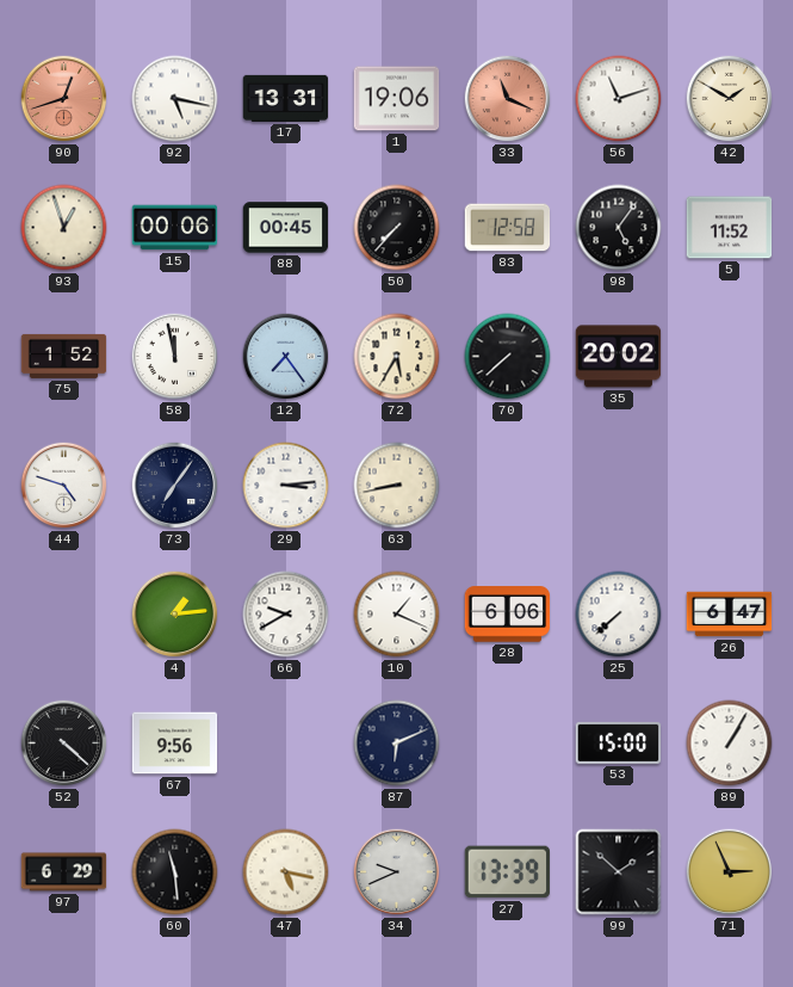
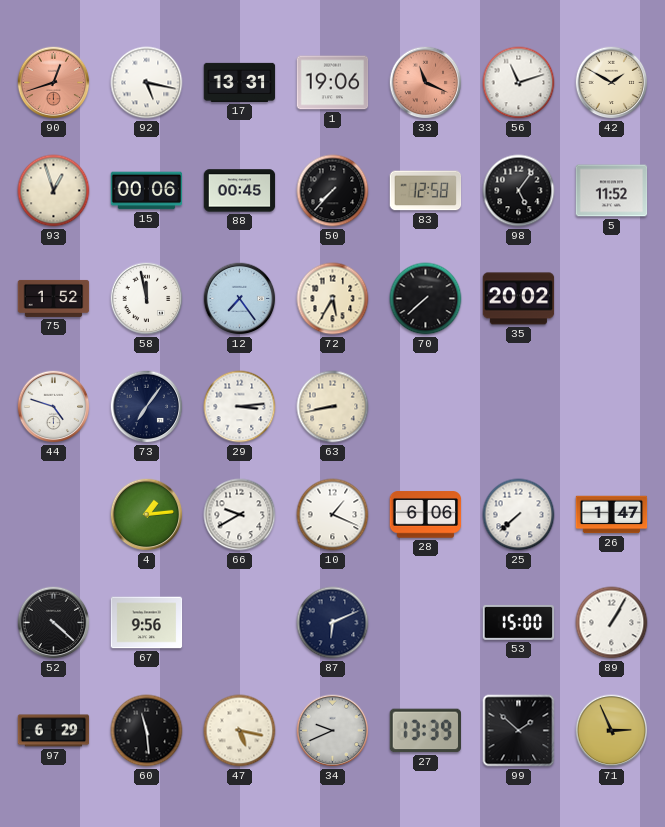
26: 6:47 -> 1:47 (612, 515)
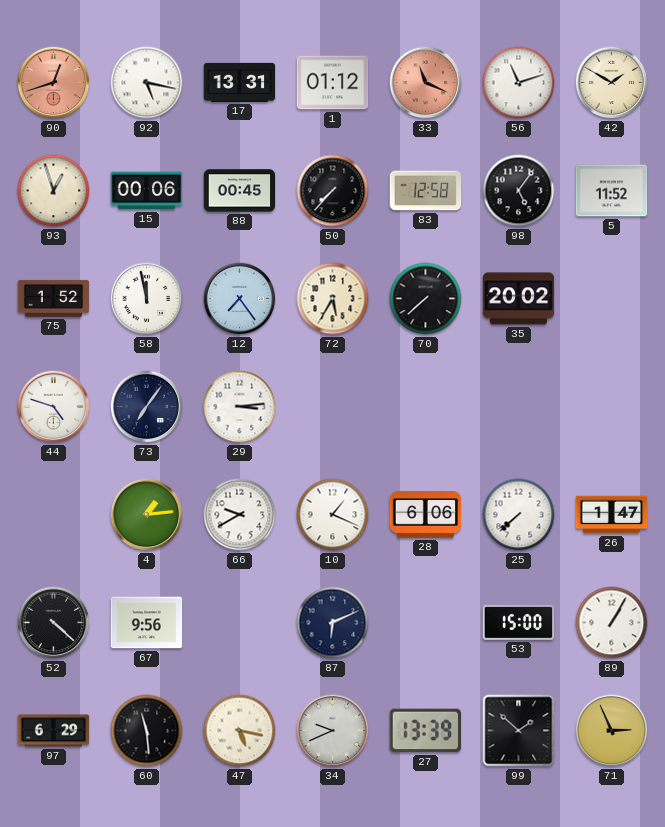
1: 19:06 -> 01:12 (333, 83)
63: 8:43 -> none (333, 407)
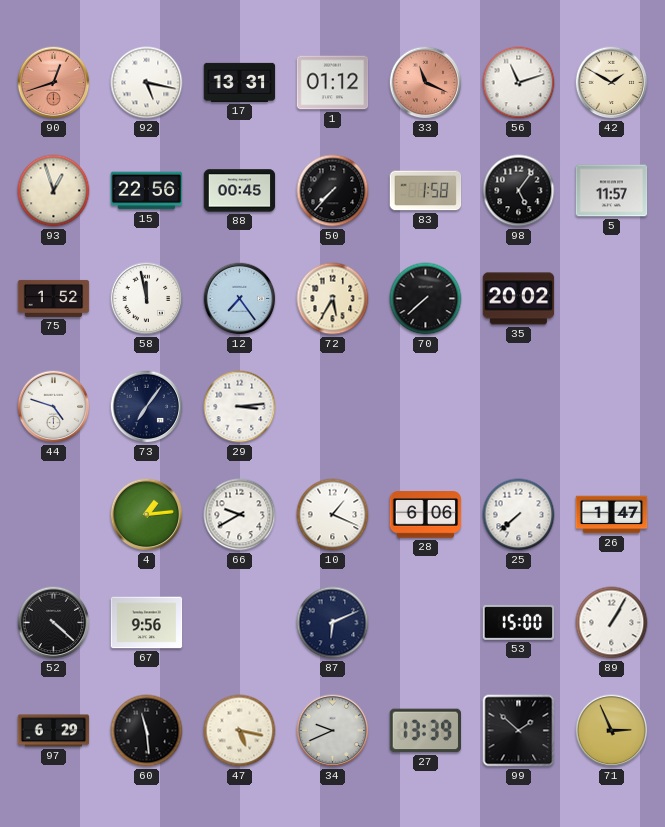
15: 00:06 -> 22:56 (147, 191)
83: 12:58 -> 1:58 (426, 191)
5: 11:52 -> 11:57 (612, 191)
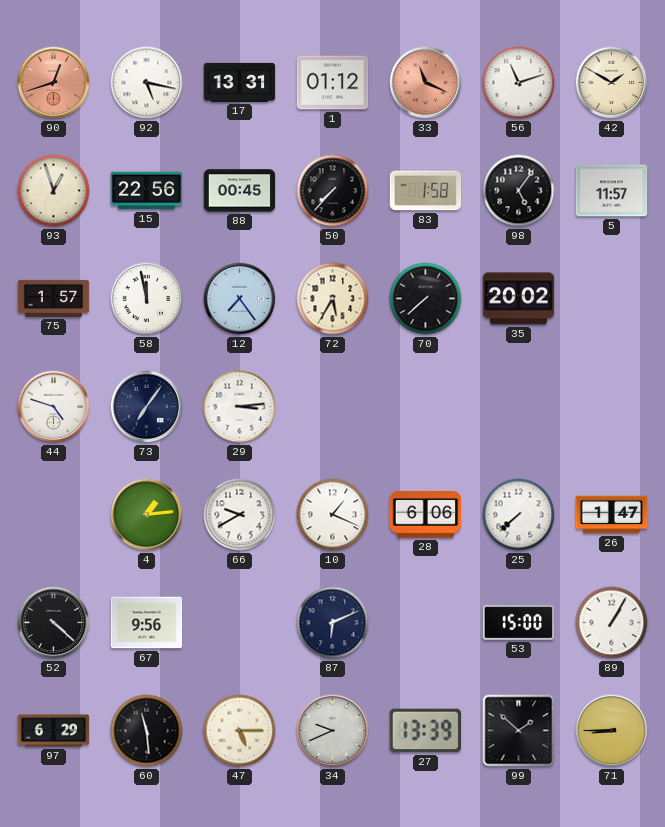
75: 1:52 -> 1:57 (54, 298)
47: 5:17 -> 5:15 (240, 731)
71: 2:56 -> 8:45 (612, 731)
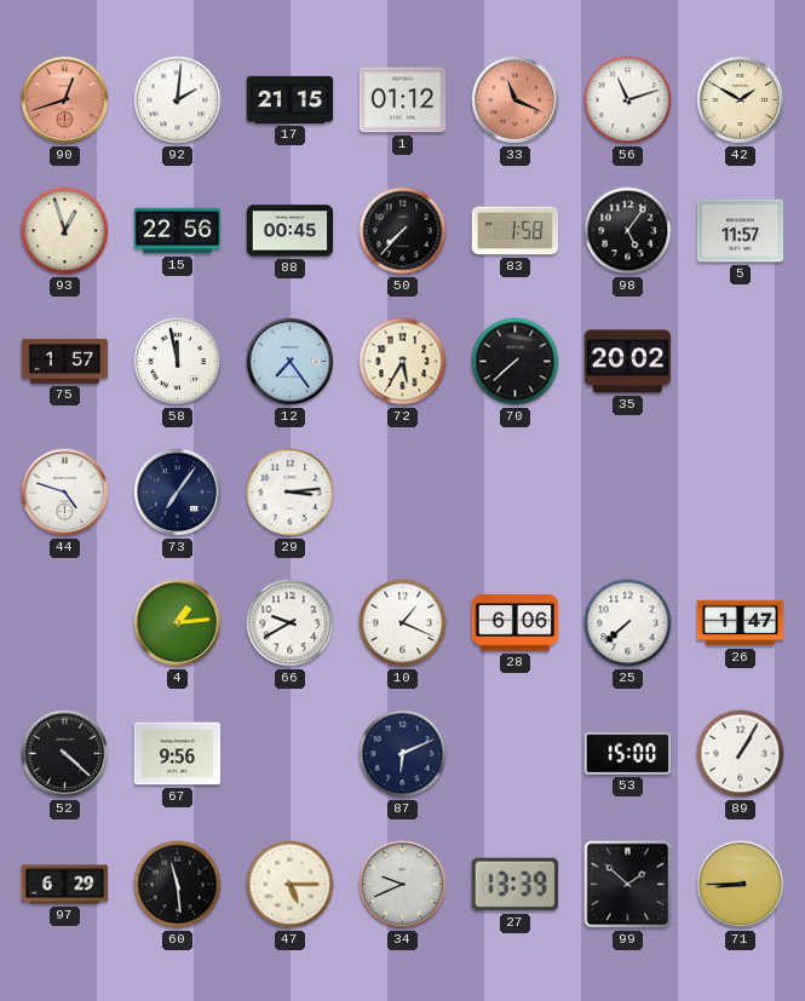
92: 5:17 -> 2:01 (178, 100)
17: 13:31 -> 21:15 (291, 99)
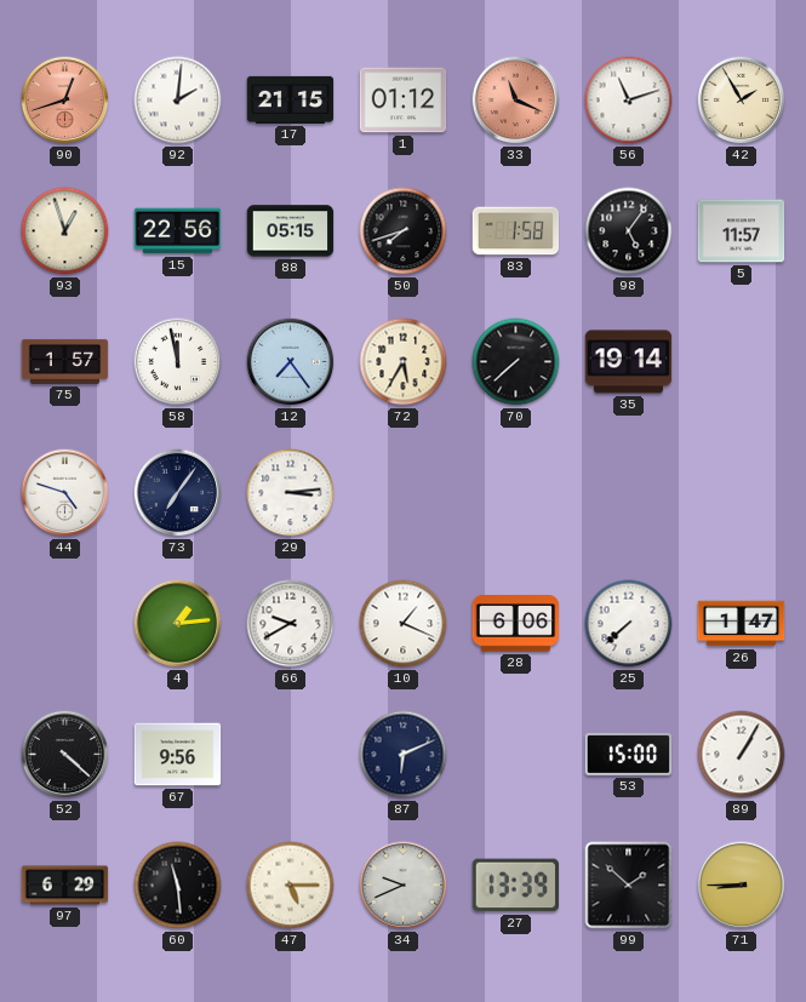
42: 1:50 -> 1:55 (742, 101)
88: 00:45 -> 05:15 (291, 231)
50: 7:37 -> 7:42 (404, 231)
35: 20:02 -> 19:14 (629, 362)
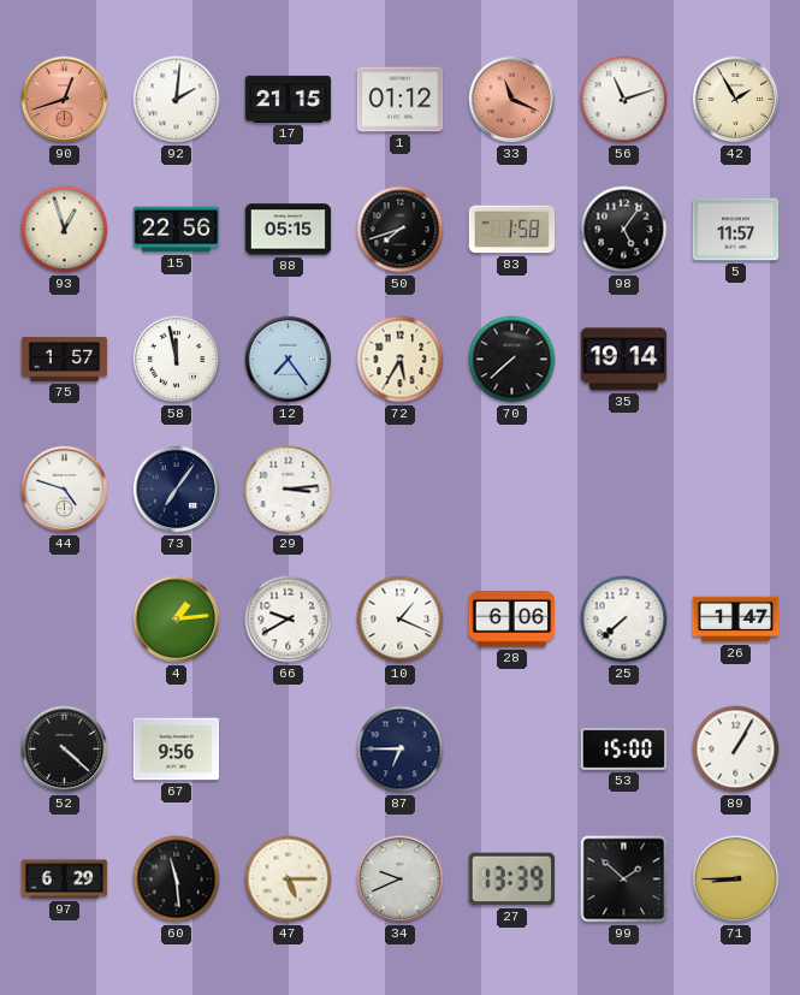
87: 6:11 -> 6:45 (401, 750)
